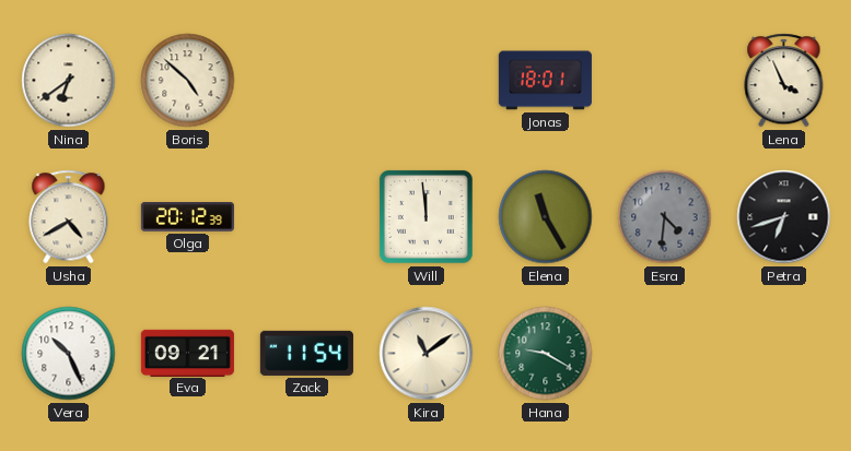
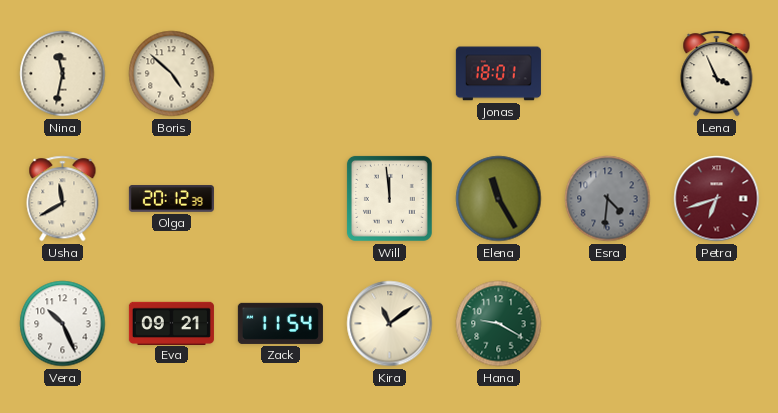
Nina: 6:39 -> 11:32 (63, 74)
Usha: 4:40 -> 11:40 (63, 199)
Petra dial: black -> burgundy (717, 199)
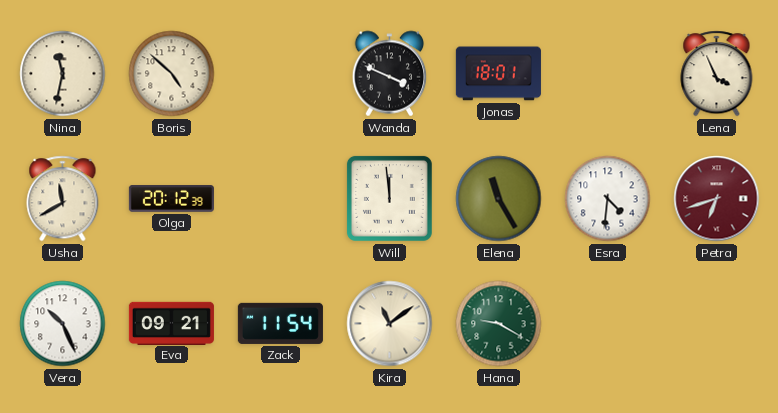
Wanda: none -> 3:49 (390, 74)
Esra dial: grey -> white (608, 199)
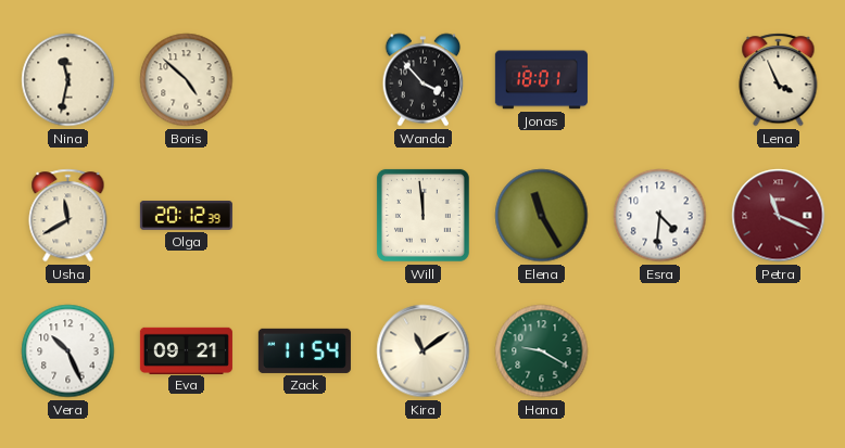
Wanda: 3:49 -> 3:53 (424, 80)
Petra: 6:42 -> 11:19 (779, 216)
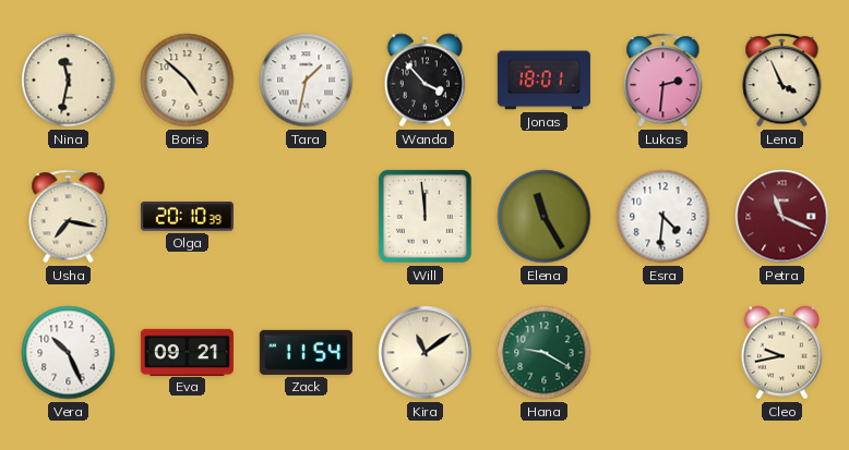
Tara: none -> 1:32 (307, 81)
Lukas: none -> 2:31 (663, 81)
Usha: 11:40 -> 7:17 (69, 217)
Olga: 20:12 -> 20:10 (187, 217)
Cleo: none -> 9:43 (782, 353)
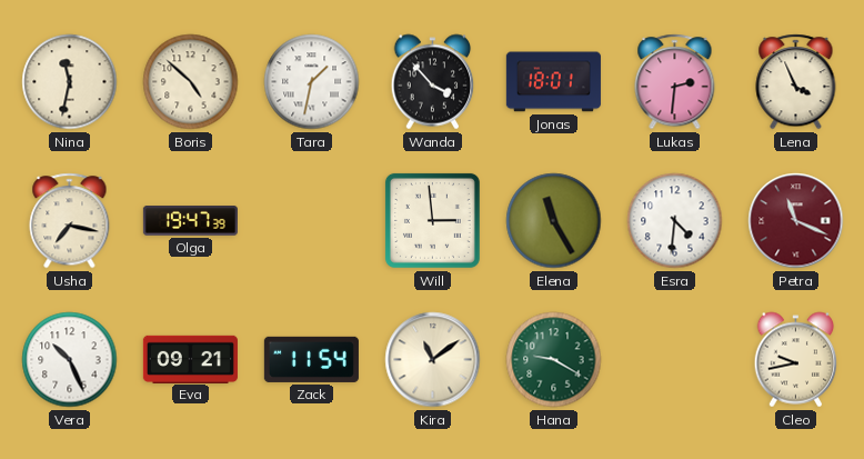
Olga: 20:10 -> 19:47 (190, 221)
Will: 11:59 -> 2:59 (432, 220)
